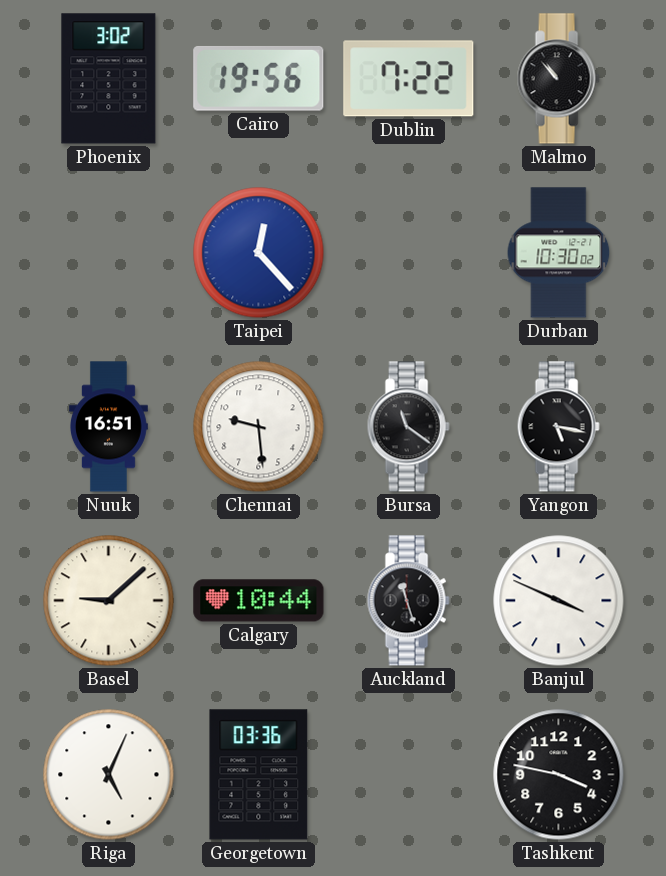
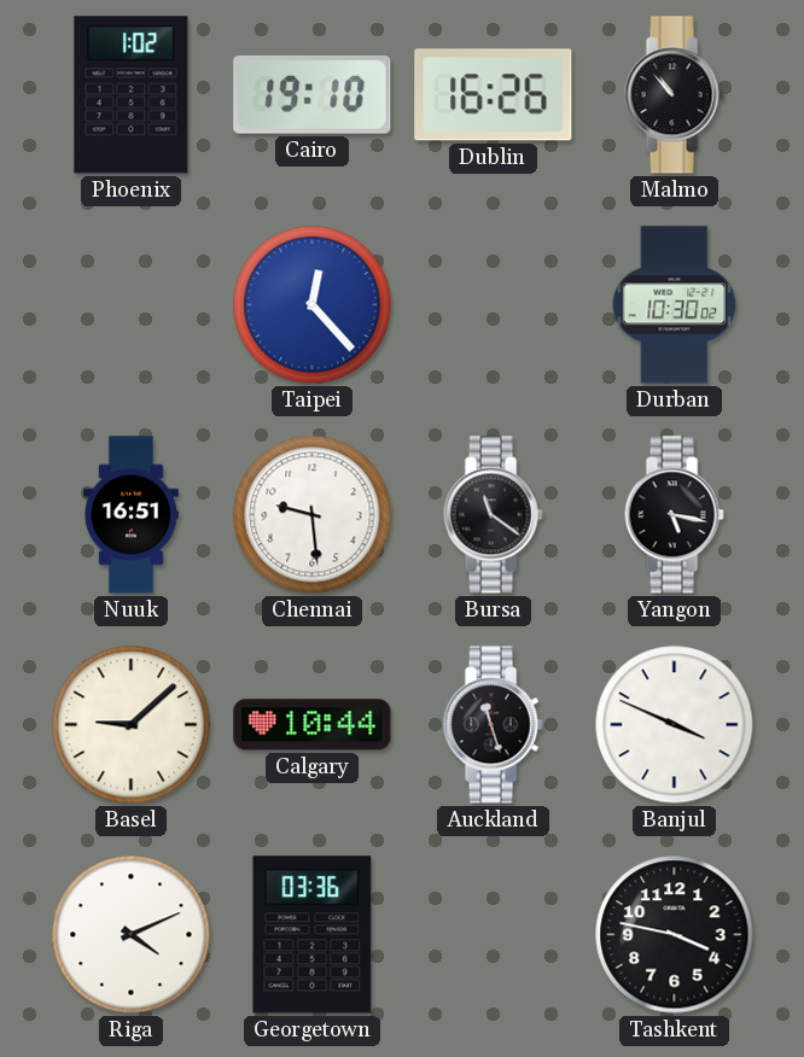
Phoenix: 3:02 -> 1:02 (132, 95)
Cairo: 19:56 -> 19:10 (313, 94)
Dublin: 7:22 -> 16:26 (494, 95)
Riga: 5:04 -> 4:11 (132, 935)
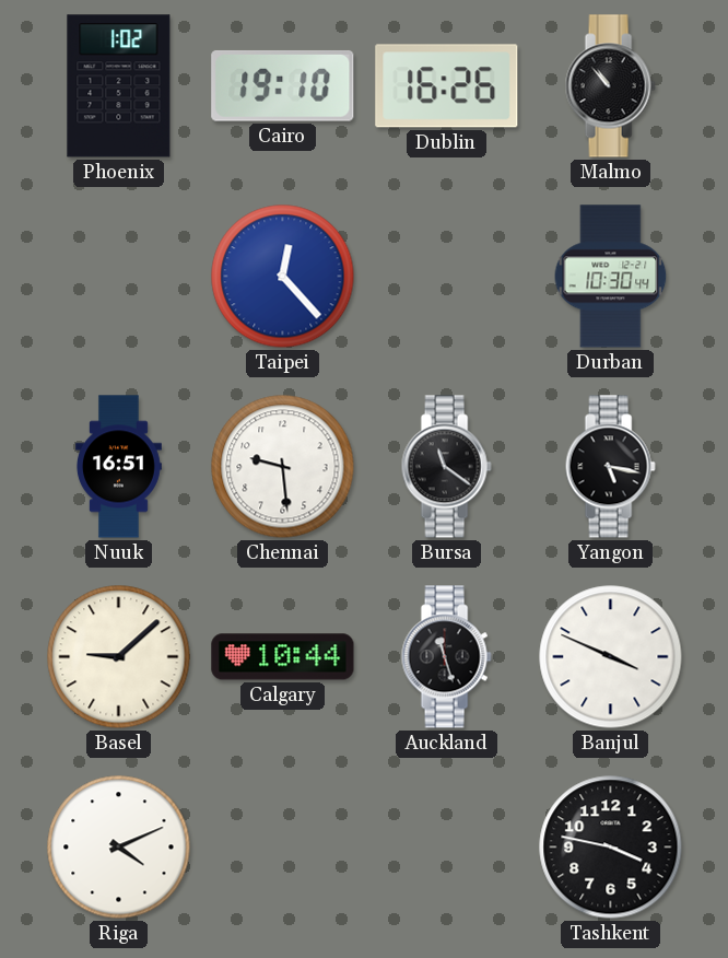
Durban: 10:30:02 -> 10:30:44 (611, 277)
Georgetown: 03:36 -> none (313, 935)
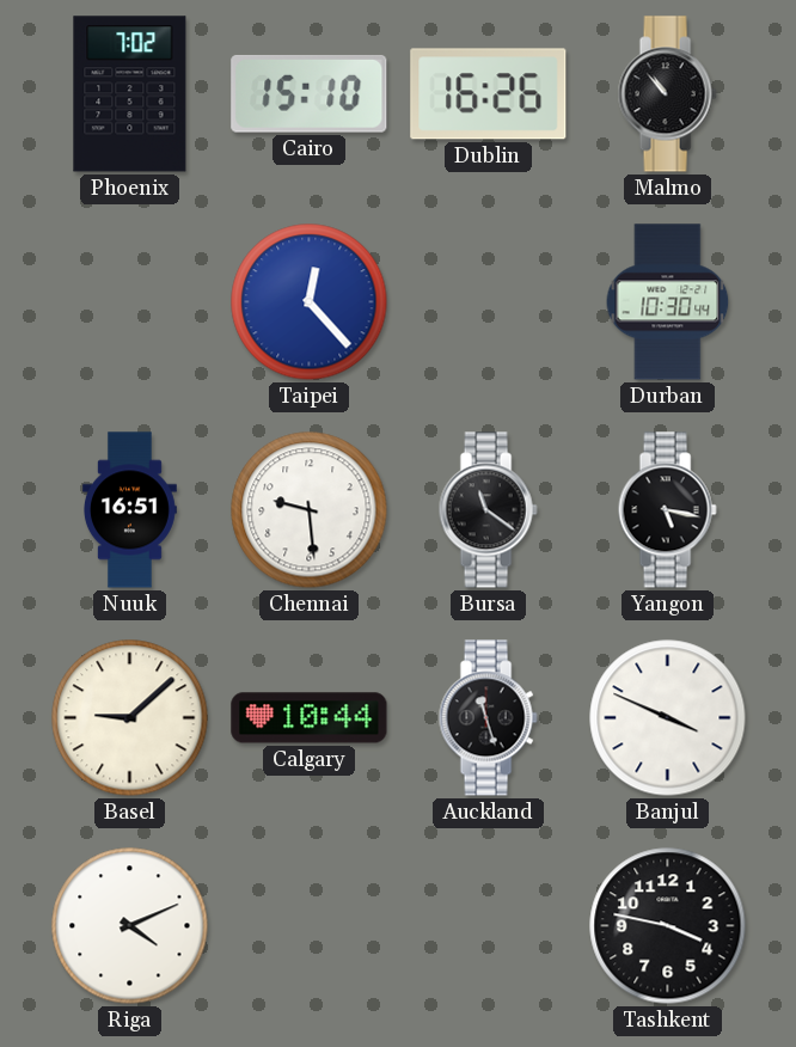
Phoenix: 1:02 -> 7:02 (130, 94)
Cairo: 19:10 -> 15:10 (310, 93)
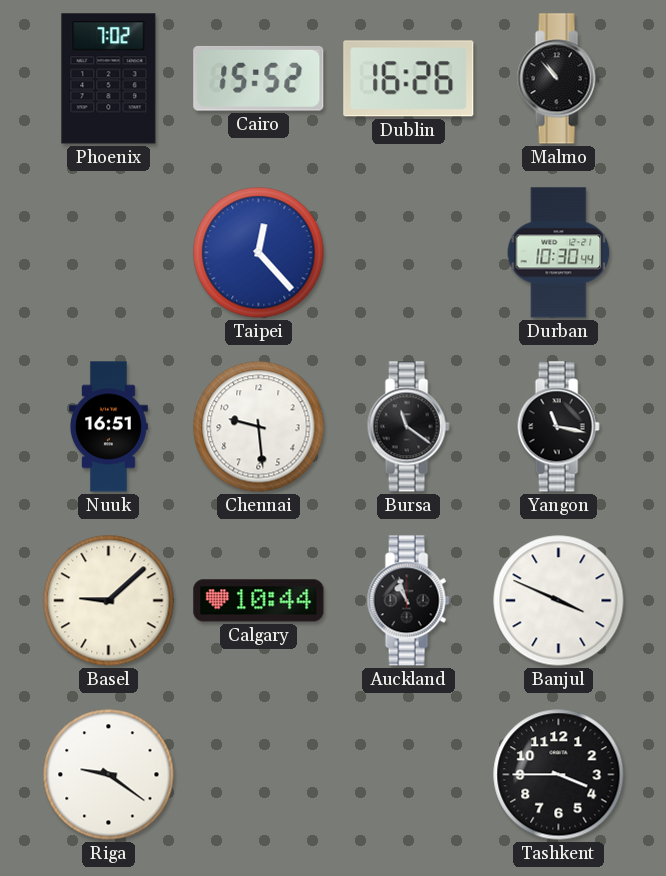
Cairo: 15:10 -> 15:52 (259, 78)
Yangon: 5:17 -> 11:17 (558, 427)
Auckland: 11:27 -> 10:57 (408, 601)
Riga: 4:11 -> 9:21 (109, 775)
Tashkent: 3:47 -> 3:45 (559, 775)
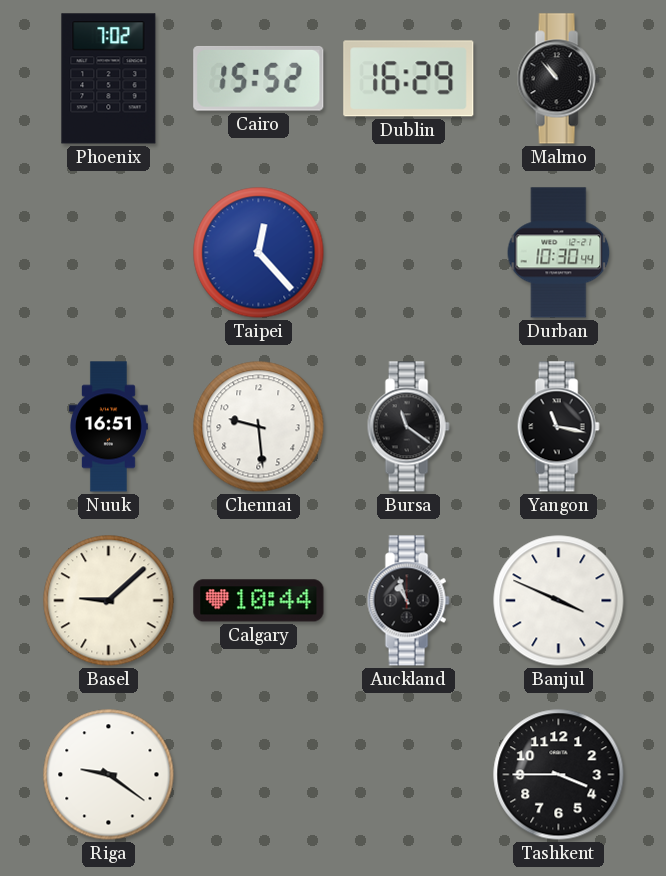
Dublin: 16:26 -> 16:29 (409, 79)
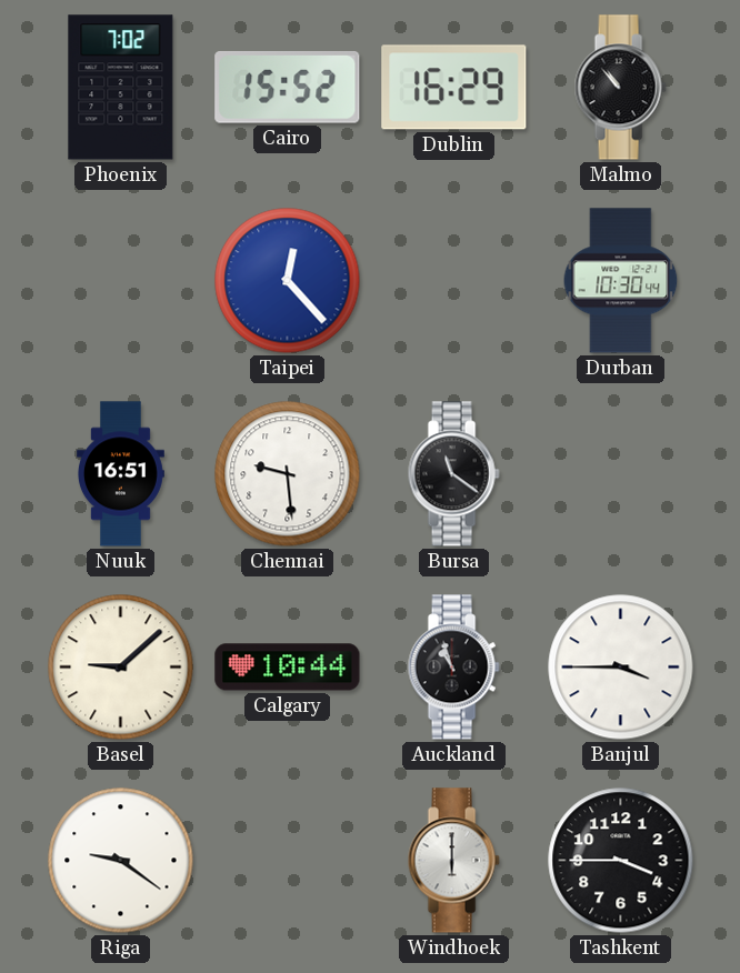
Yangon: 11:17 -> none (558, 427)
Banjul: 3:49 -> 3:45 (621, 668)
Windhoek: none -> 6:00 (453, 861)
